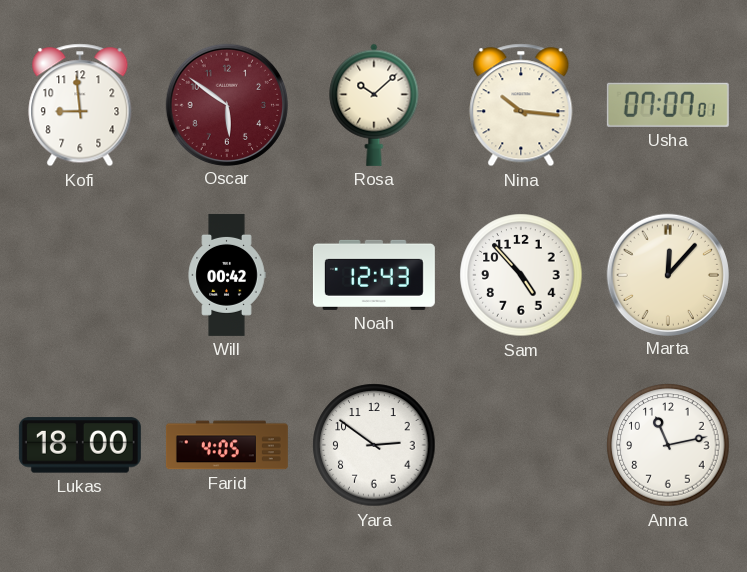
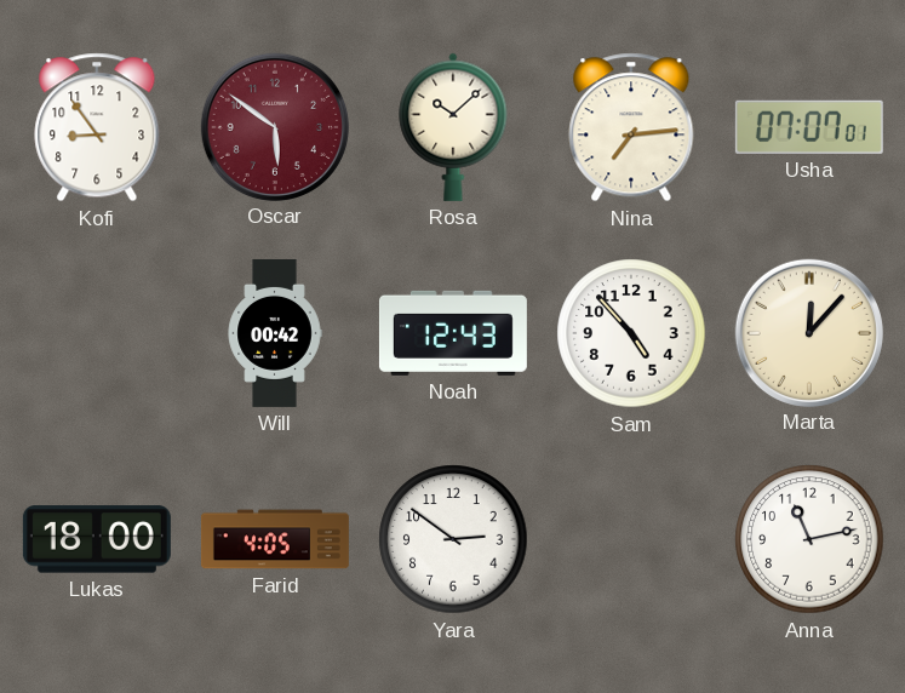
Kofi: 8:59 -> 8:54 (97, 127)
Nina: 10:16 -> 7:14 (631, 127)
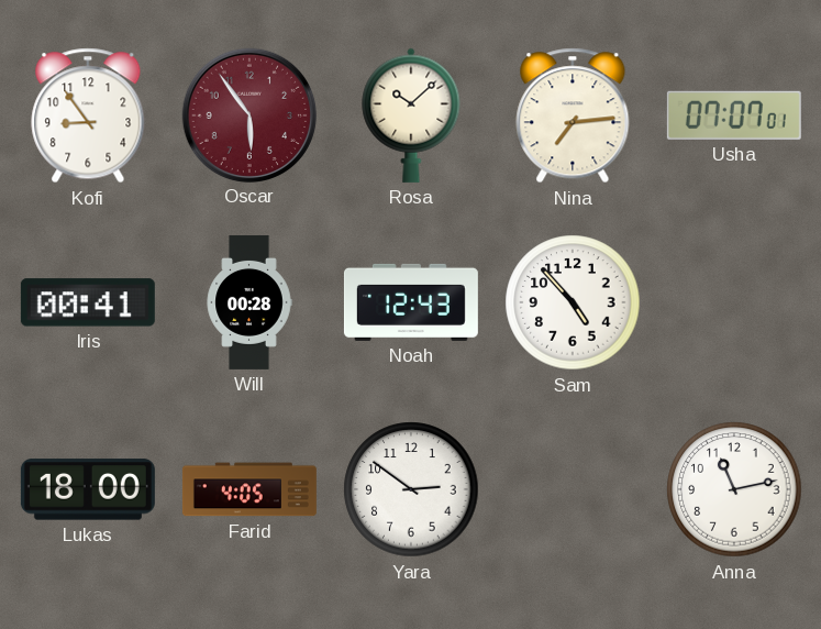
Oscar: 5:51 -> 5:54 (248, 114)
Iris: none -> 00:41 (88, 302)
Will: 00:42 -> 00:28 (249, 302)
Marta: 12:07 -> none (808, 332)
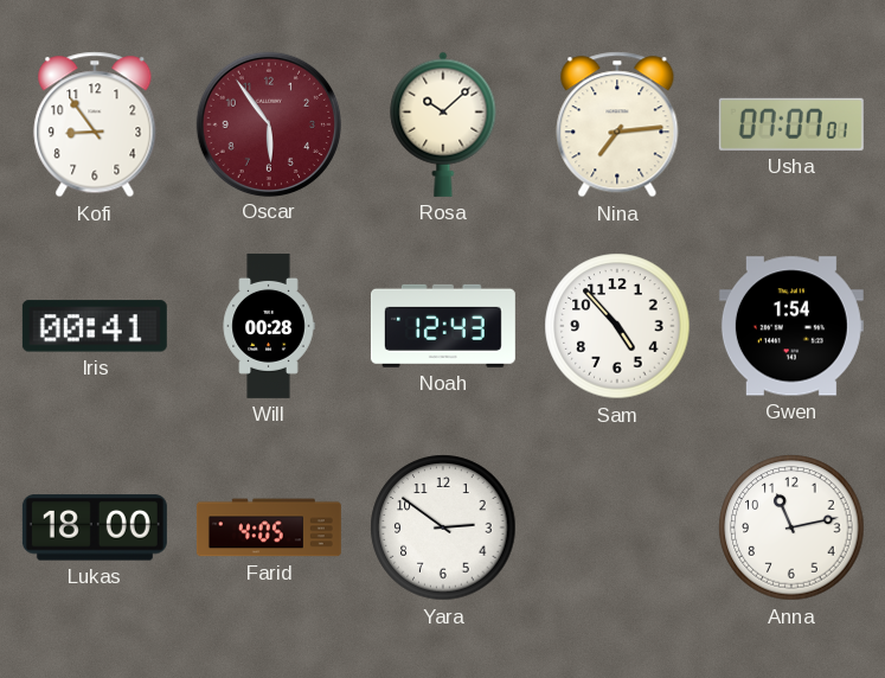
Gwen: none -> 1:54 (791, 326)
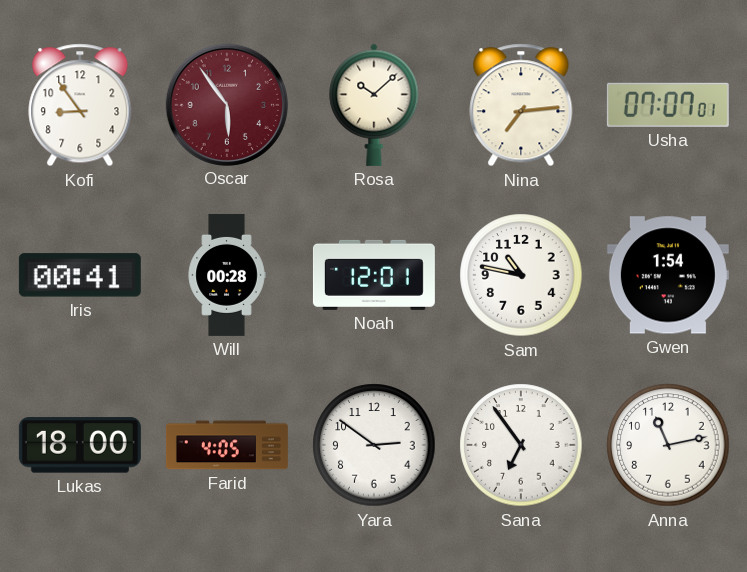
Noah: 12:43 -> 12:01 (374, 275)
Sam: 4:53 -> 10:47 (521, 275)
Sana: none -> 6:54 (521, 445)
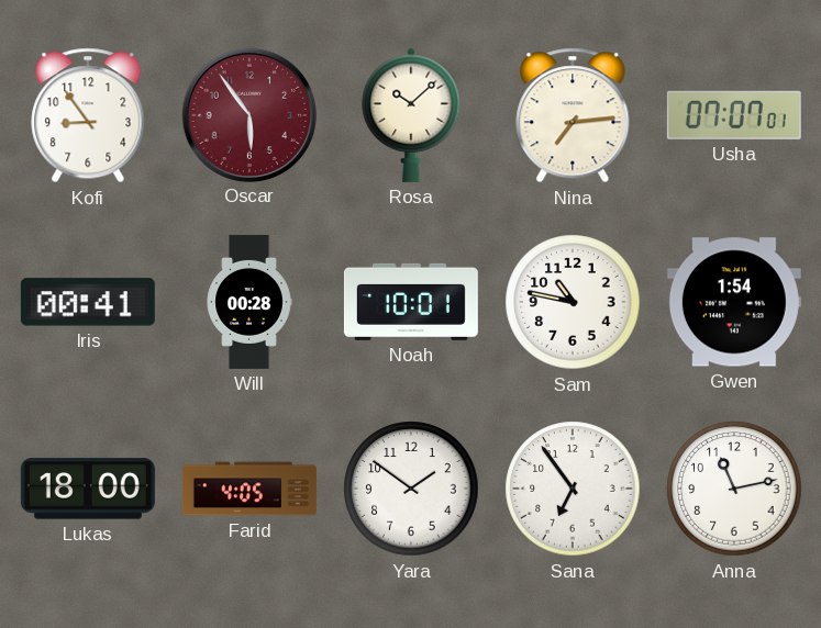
Noah: 12:01 -> 10:01 (411, 302)
Yara: 2:51 -> 1:51 (411, 489)
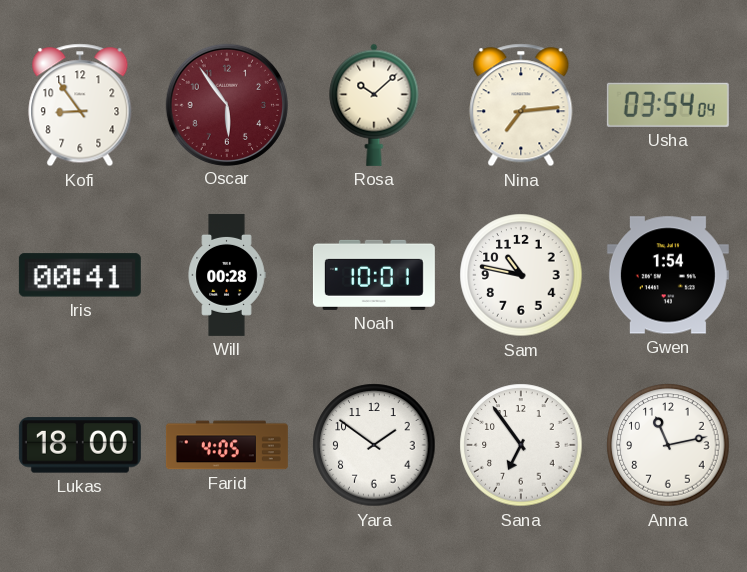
Usha: 07:07 -> 03:54 (668, 105)
